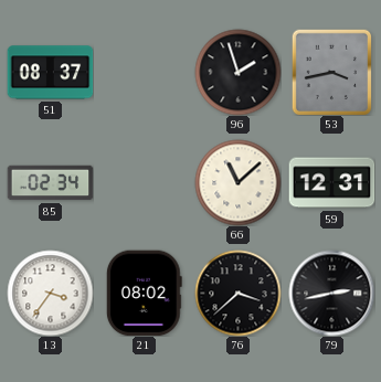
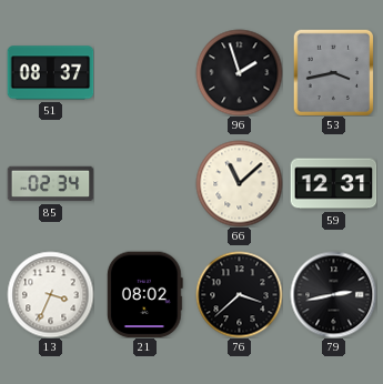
13: 3:36 -> 3:34 (50, 294)
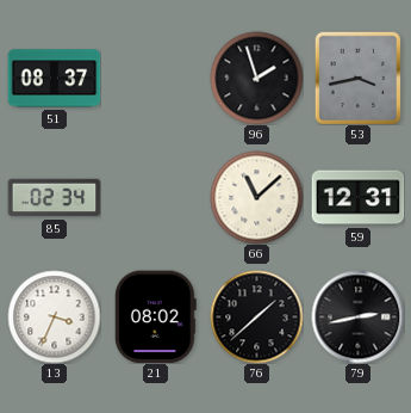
76: 3:38 -> 1:38 (256, 316)
